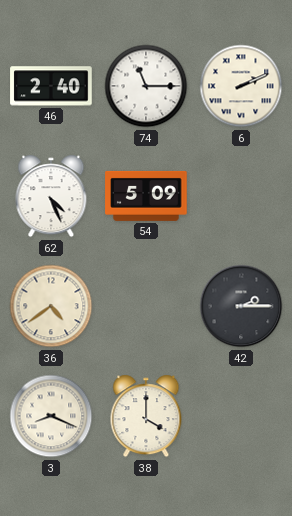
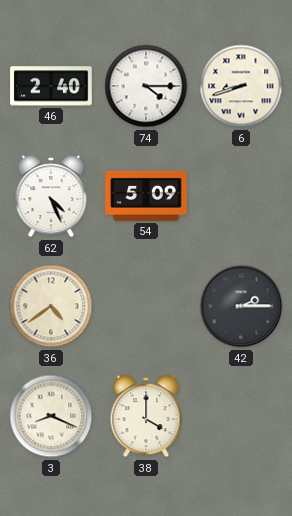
74: 11:15 -> 4:15 (146, 86)
6: 2:11 -> 8:42 (241, 86)
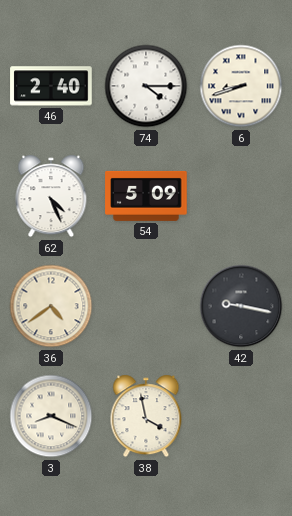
42: 2:15 -> 9:17 (241, 306)
38: 4:00 -> 3:58 (146, 416)
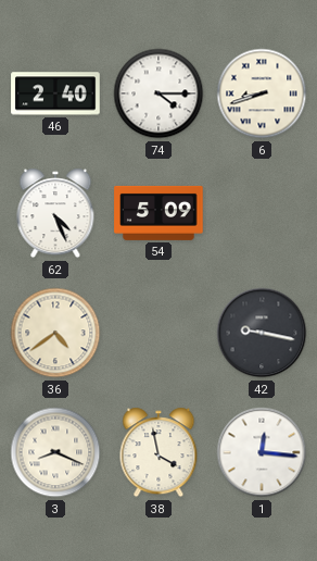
1: none -> 12:16 (262, 452)
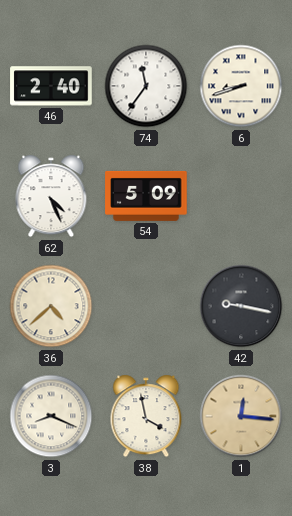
74: 4:15 -> 11:36 (146, 86)
36: 4:39 -> 4:38 (51, 306)
1 dial: white -> champagne (241, 416)
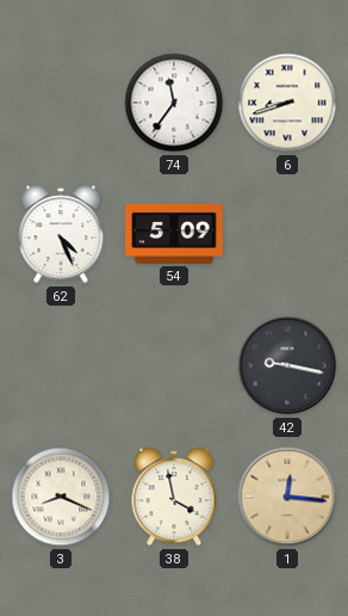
46: 2:40 -> none (51, 86)
36: 4:38 -> none (51, 306)
